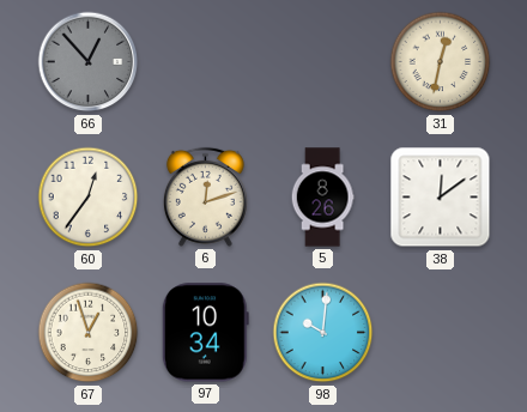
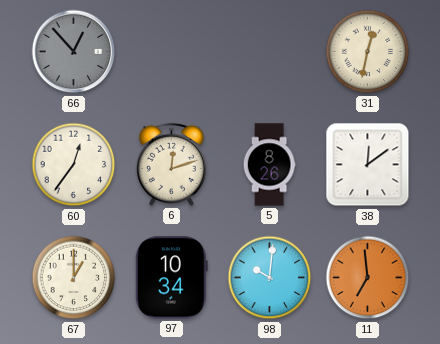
67: 12:57 -> 1:00 (74, 278)
11: none -> 6:59 (368, 278)
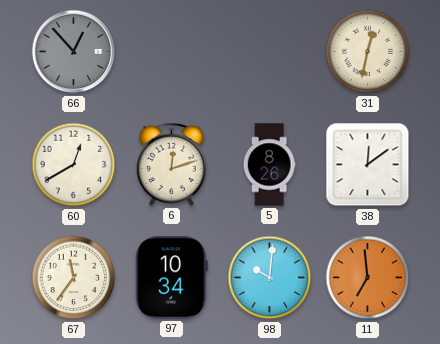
60: 12:36 -> 12:40 (74, 165)
67: 1:00 -> 11:36 (74, 278)
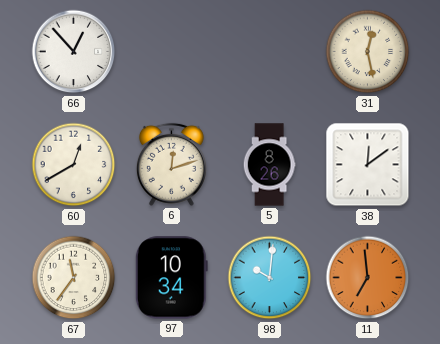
66 dial: grey -> white (74, 52)
31: 12:32 -> 12:28 (368, 52)
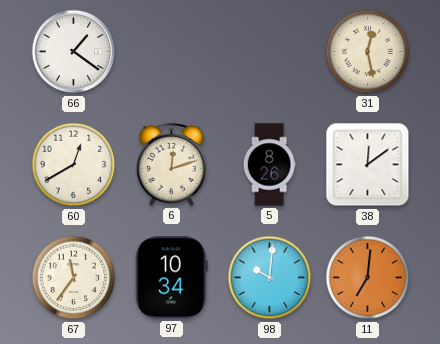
66: 12:53 -> 1:21 (74, 52)
11: 6:59 -> 7:01 (368, 278)
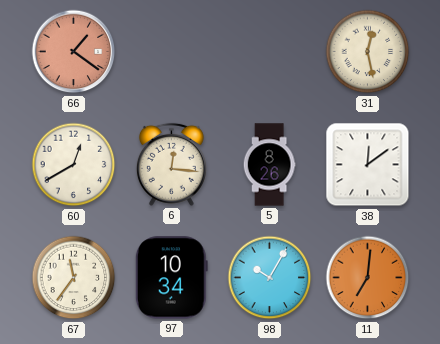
66 dial: white -> salmon (74, 52)
6: 12:12 -> 12:16 (171, 164)
98: 10:01 -> 10:05 (270, 278)
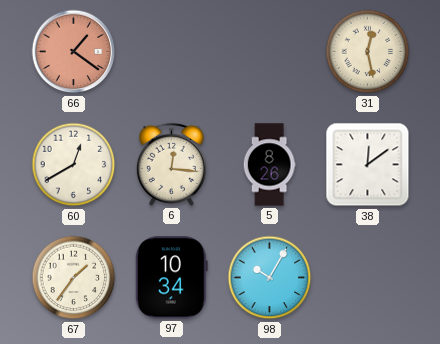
67: 11:36 -> 1:36 (74, 278)
11: 7:01 -> none (368, 278)
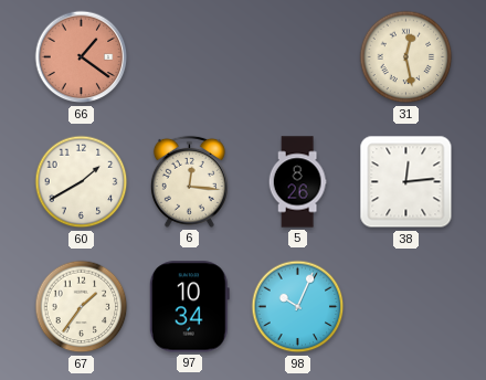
60: 12:40 -> 1:40 (82, 182)
38: 12:09 -> 12:14 (406, 182)
98: 10:05 -> 10:04 (298, 307)
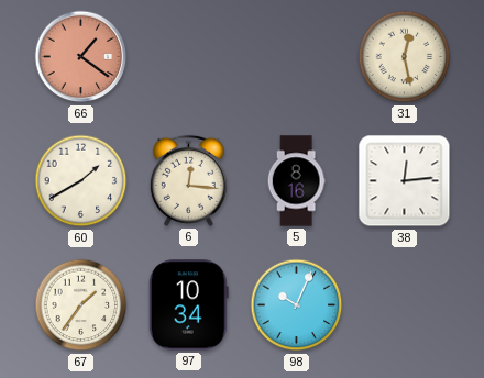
5: 8:26 -> 8:16 (296, 181)
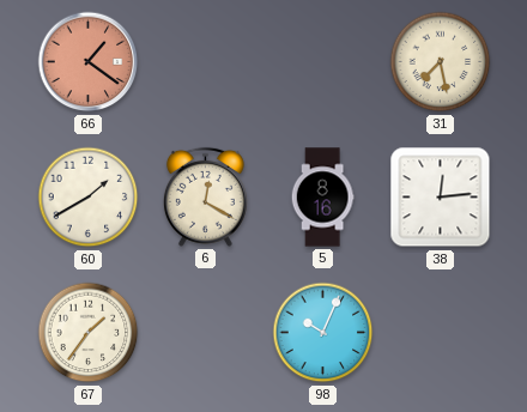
31: 12:28 -> 7:28 (441, 62)
6: 12:16 -> 12:20 (205, 196)
97: 10:34 -> none (188, 305)
